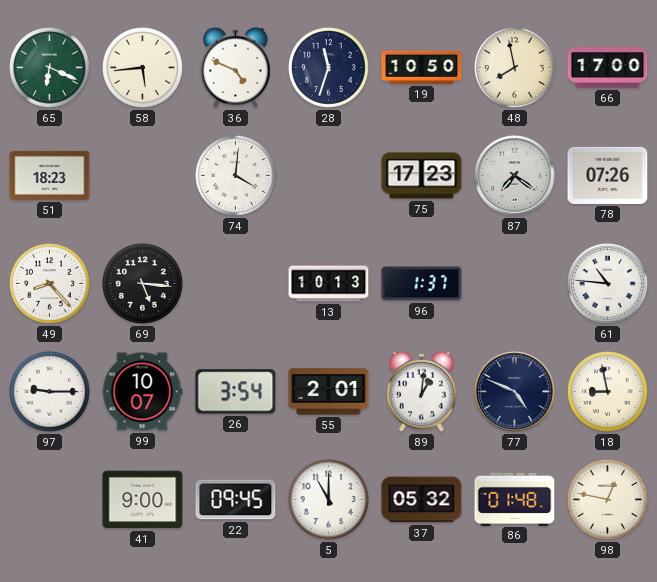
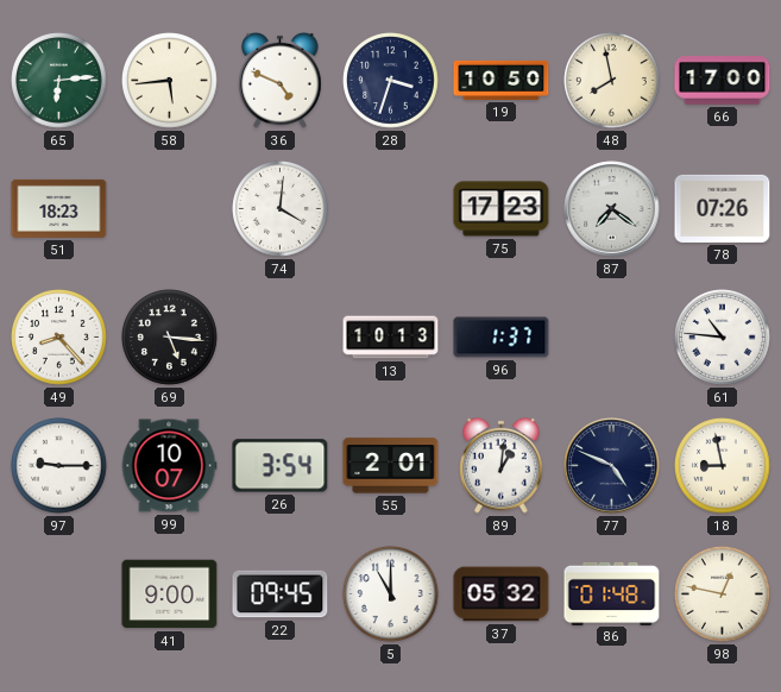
65: 6:19 -> 6:14 (59, 81)
28: 11:33 -> 3:33 (391, 81)
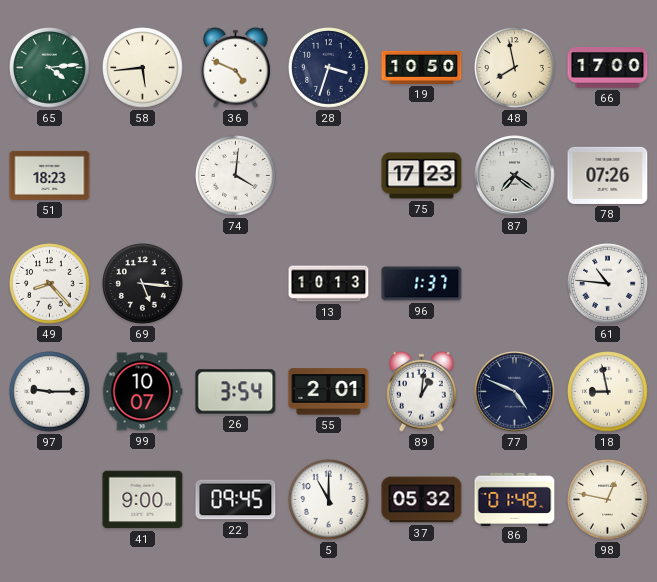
65: 6:14 -> 4:14 (50, 68)
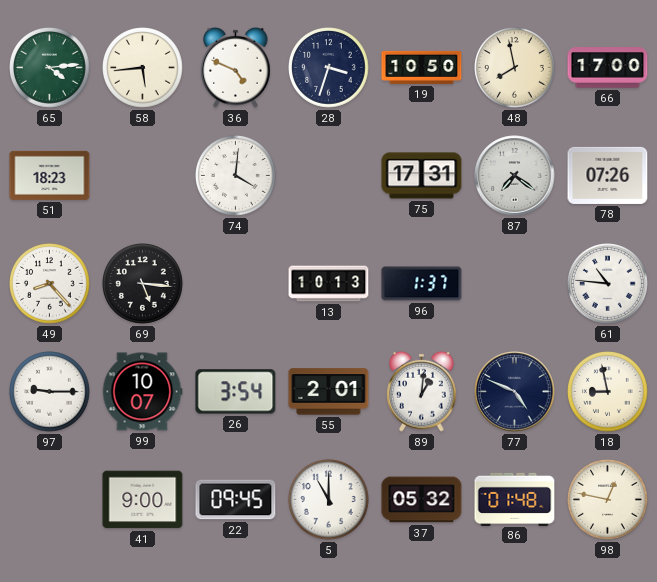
75: 17:23 -> 17:31 (422, 176)
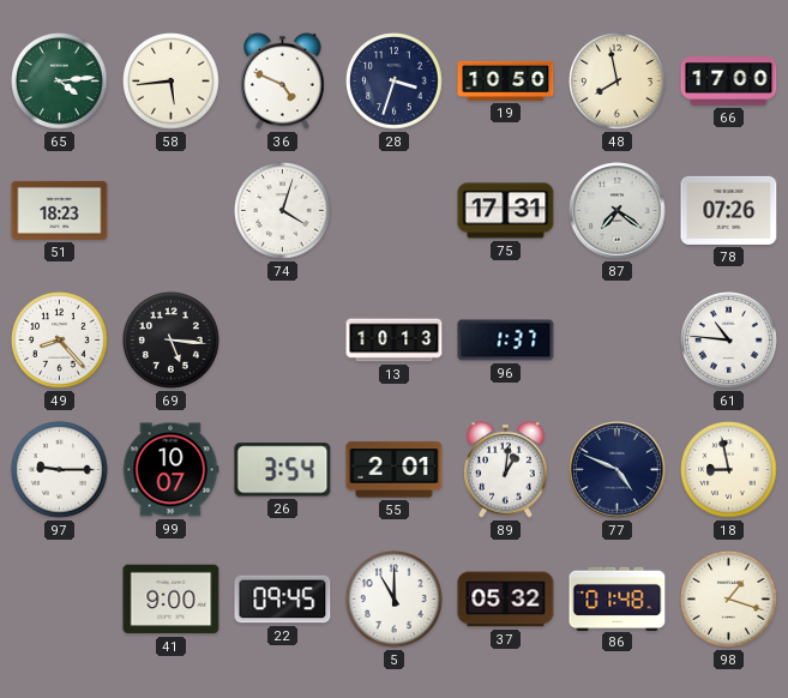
74: 4:01 -> 4:03 (283, 211)
98: 12:47 -> 1:18 (729, 600)
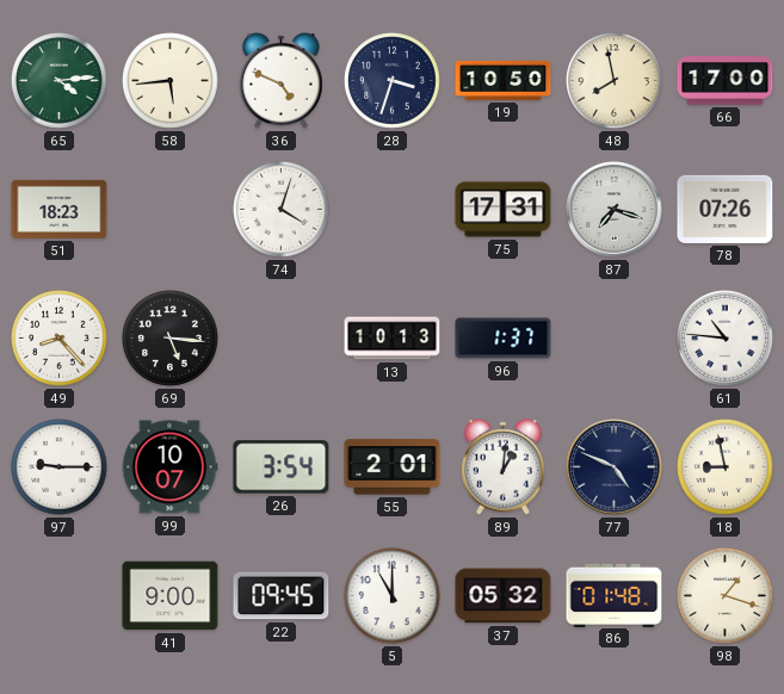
87: 7:21 -> 7:18 (615, 210)
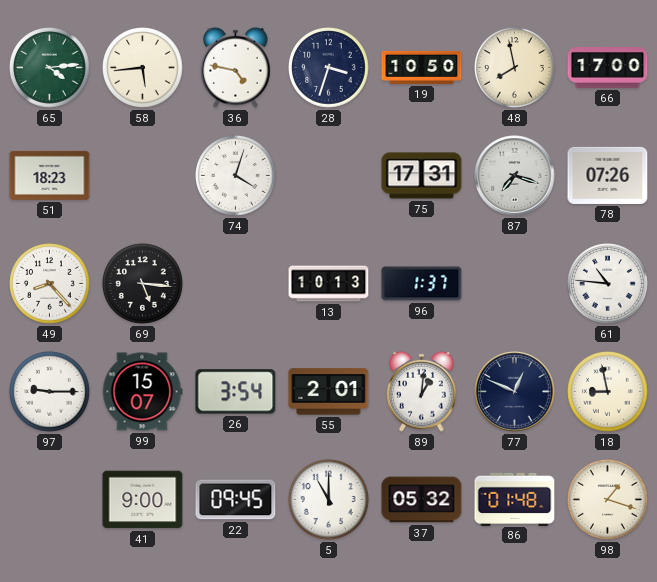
36: 4:49 -> 4:47 (236, 67)
99: 10:07 -> 15:07 (142, 392)
77: 4:49 -> 12:49 (515, 392)
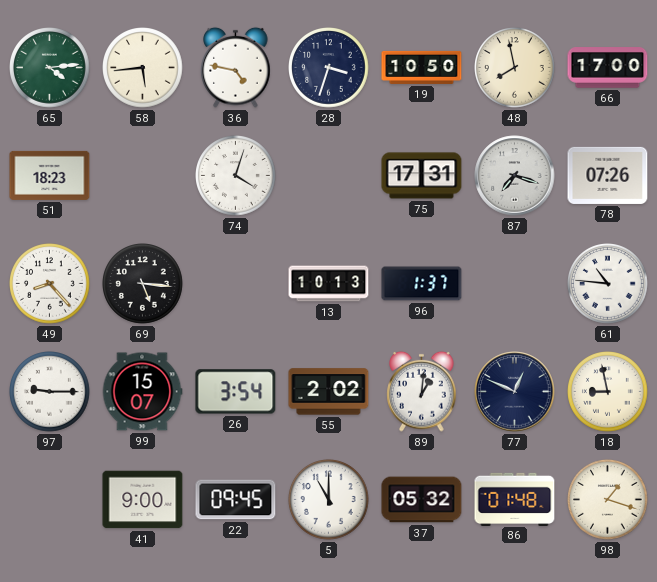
55: 2:01 -> 2:02 (329, 392)
